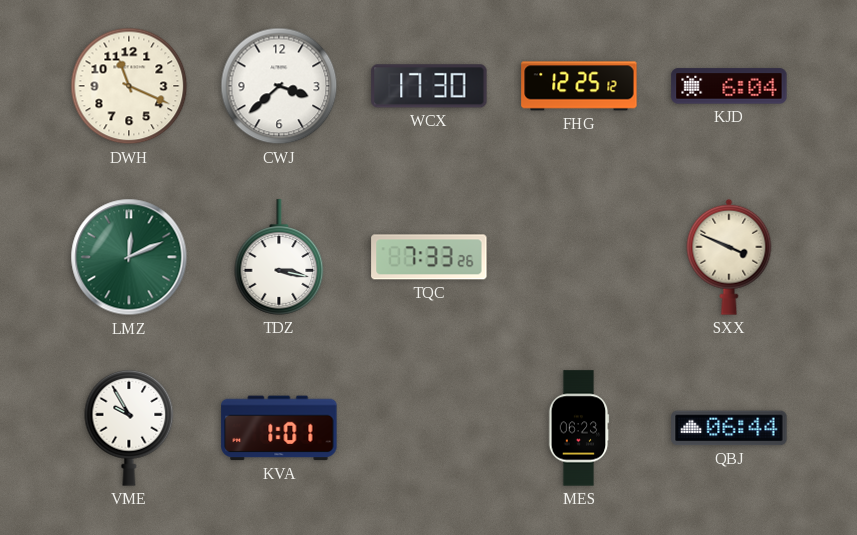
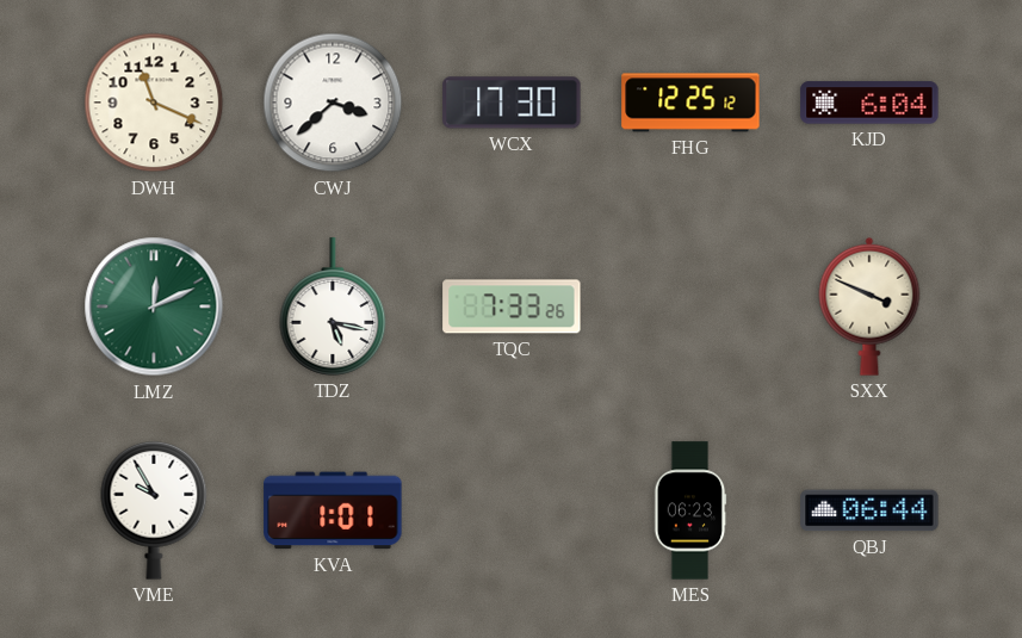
TDZ: 3:17 -> 5:17 (333, 306)
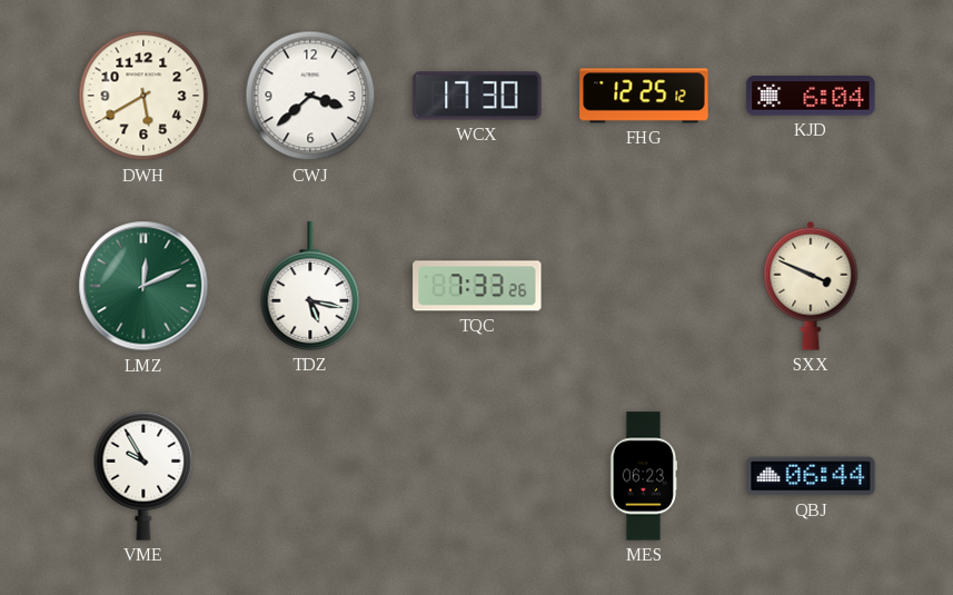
DWH: 11:19 -> 5:40 (143, 96)
KVA: 1:01 -> none (333, 510)
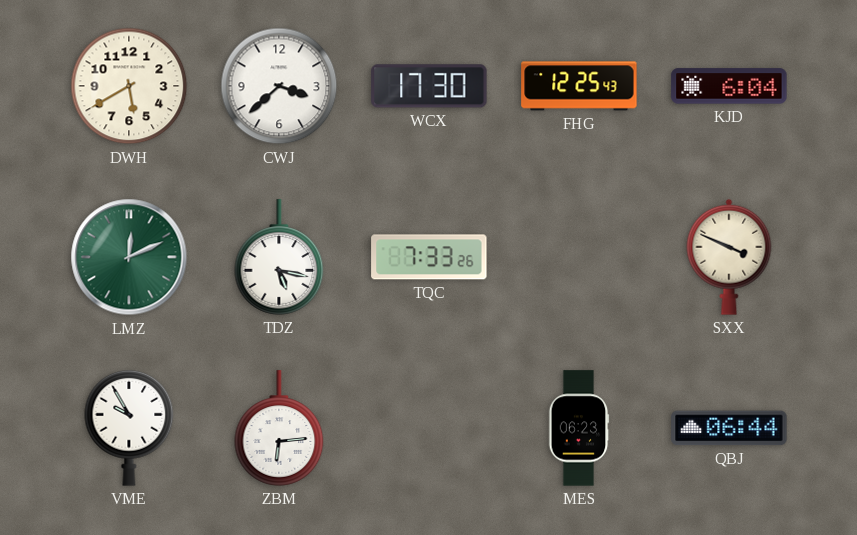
FHG: 12:25:12 -> 12:25:43 (579, 86)
ZBM: none -> 6:14 (279, 428)
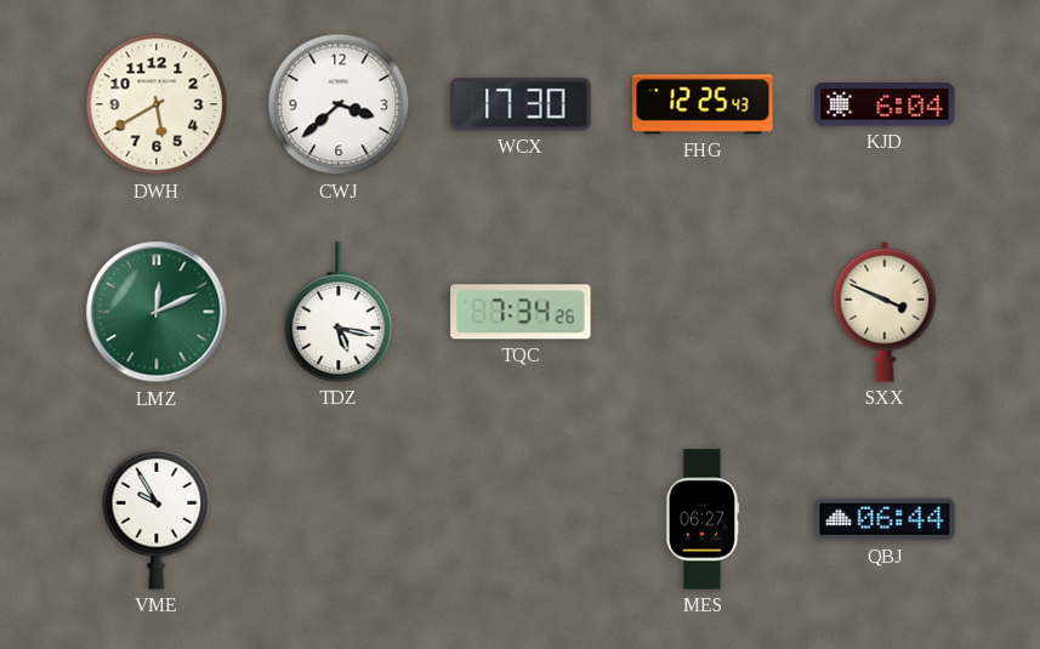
TQC: 7:33 -> 7:34 (521, 312)
ZBM: 6:14 -> none (279, 428)
MES: 06:23 -> 06:27 (703, 519)
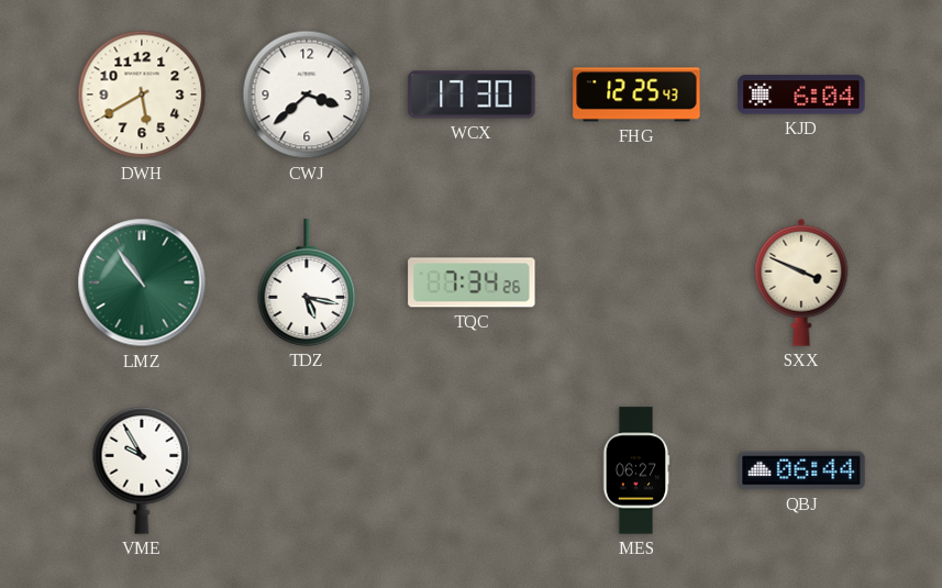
LMZ: 12:11 -> 10:54 (142, 282)
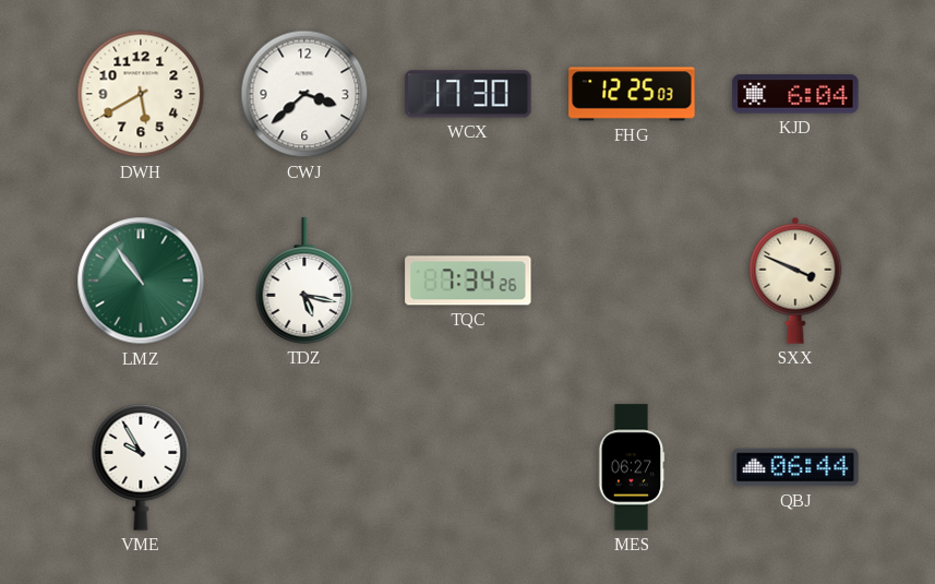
FHG: 12:25:43 -> 12:25:03 (632, 94)
